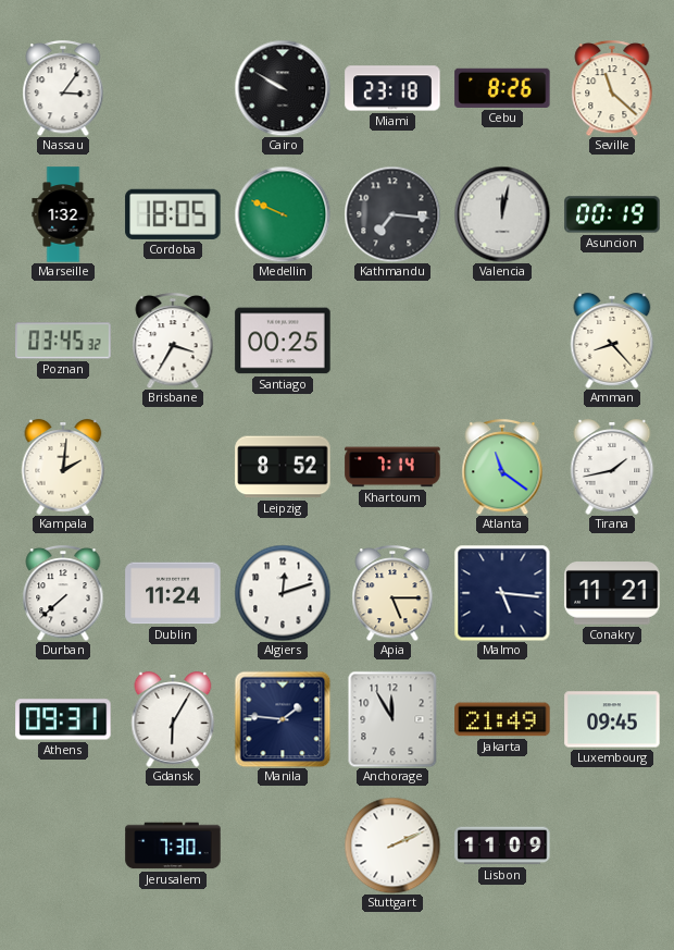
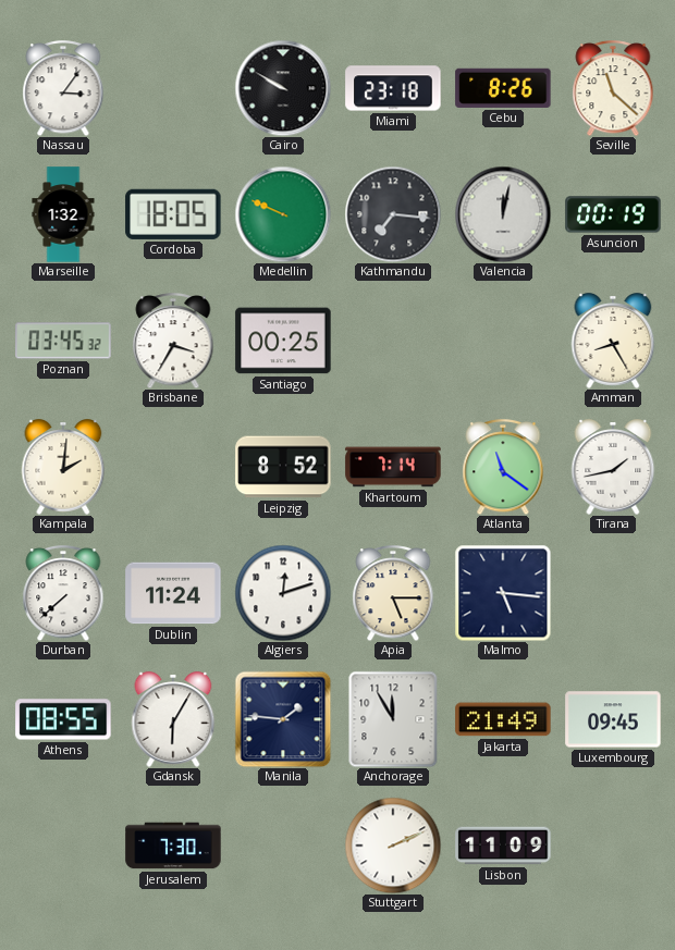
Amman: 8:23 -> 8:25 (613, 341)
Conakry: 11:21 -> none (612, 594)
Athens: 09:31 -> 08:55 (63, 719)
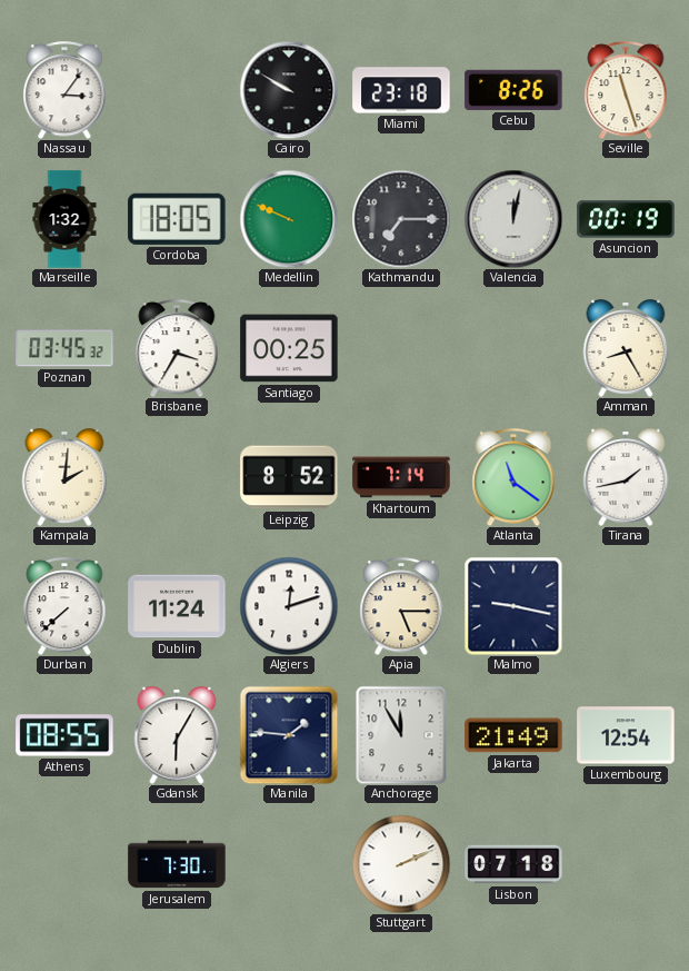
Seville: 11:22 -> 11:27 (626, 90)
Kathmandu: 7:16 -> 7:15 (401, 219)
Malmo: 5:16 -> 9:17 (513, 606)
Luxembourg: 09:45 -> 12:54 (626, 735)
Lisbon: 11:09 -> 07:18 (513, 864)
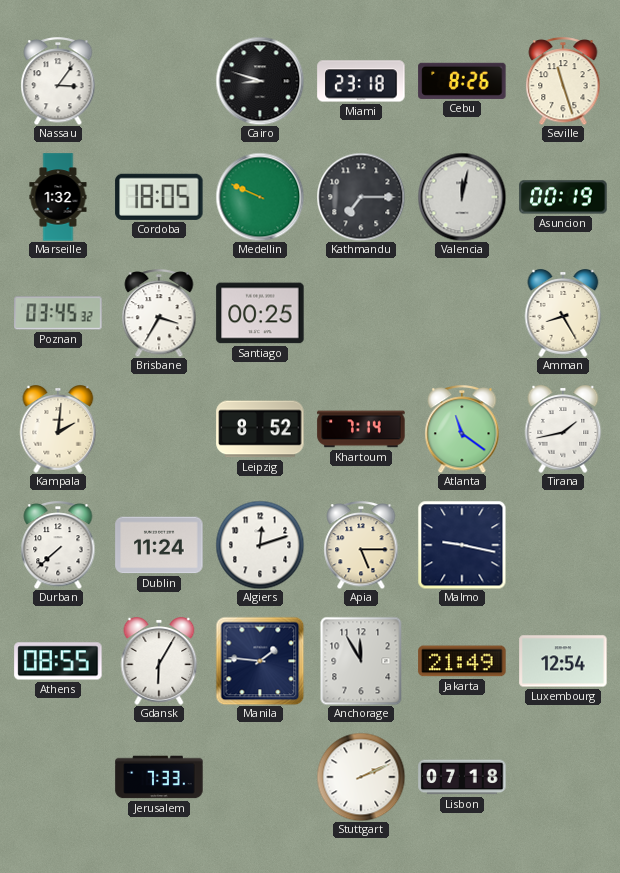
Cairo: 9:50 -> 8:48 (260, 81)
Jerusalem: 7:30 -> 7:33 (159, 777)
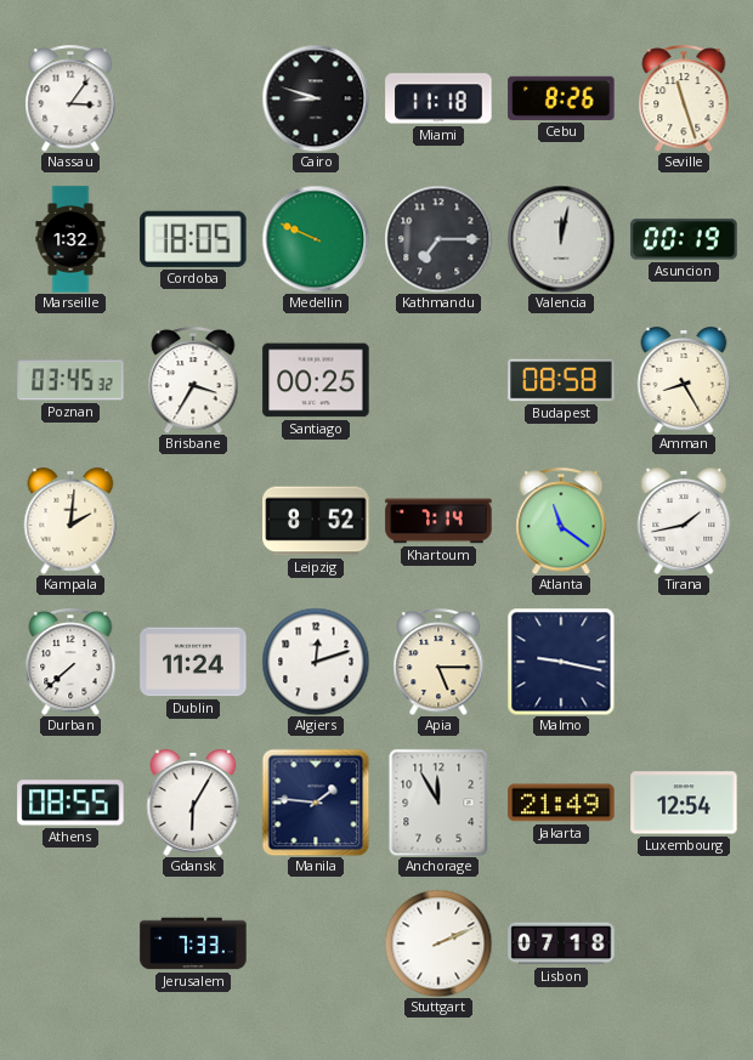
Miami: 23:18 -> 11:18 (438, 98)
Budapest: none -> 08:58 (561, 380)
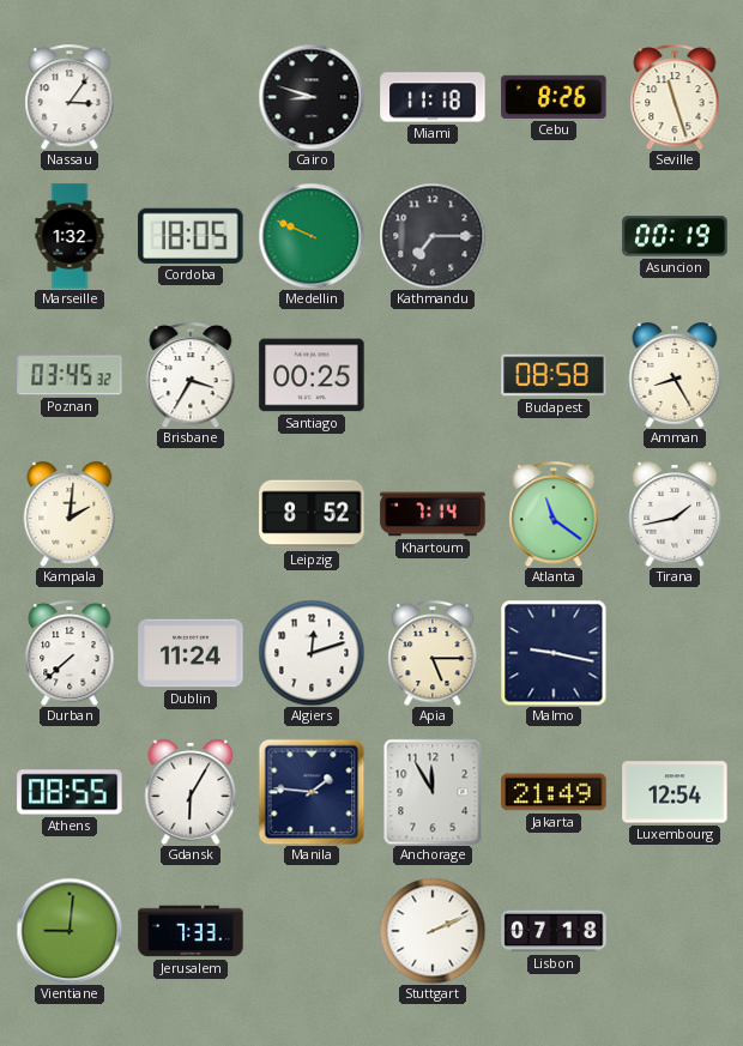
Valencia: 12:02 -> none (561, 239)
Vientiane: none -> 9:01 (70, 931)
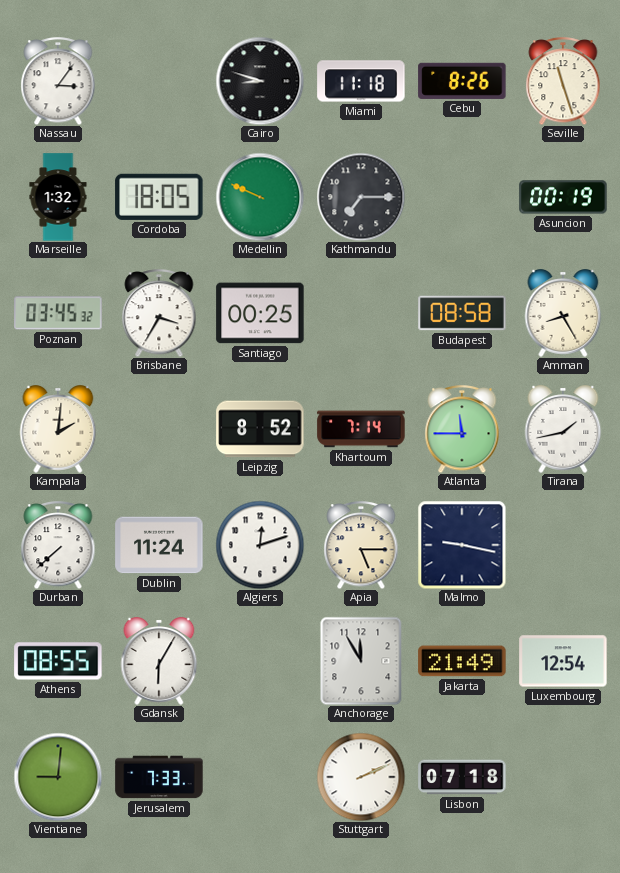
Atlanta: 11:21 -> 11:45 (462, 429)
Manila: 1:46 -> none (312, 792)
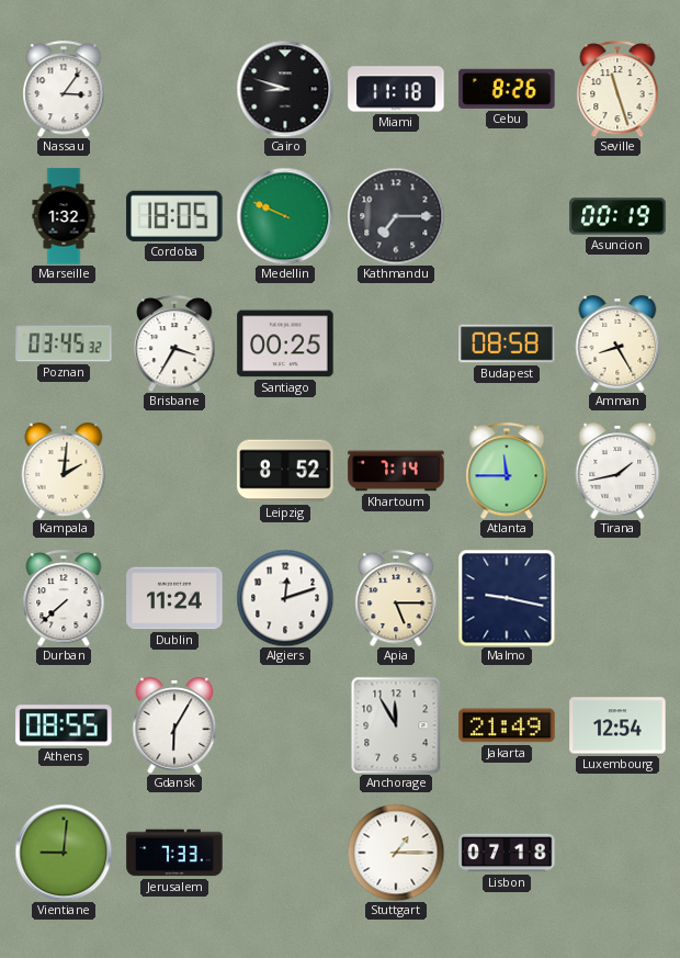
Stuttgart: 2:11 -> 1:15 (396, 853)
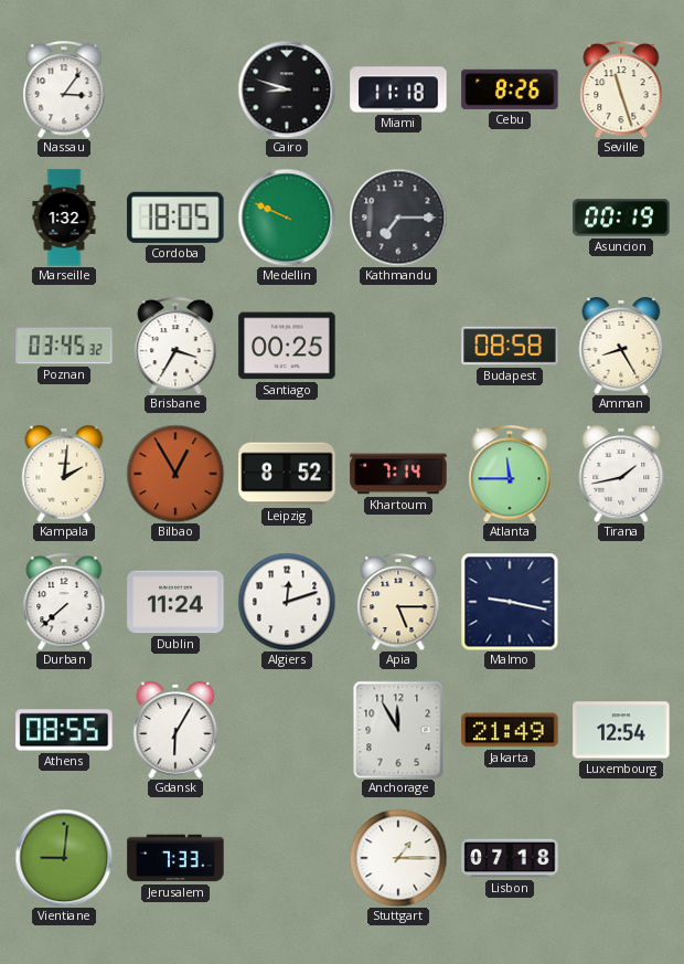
Bilbao: none -> 12:55 (175, 474)
